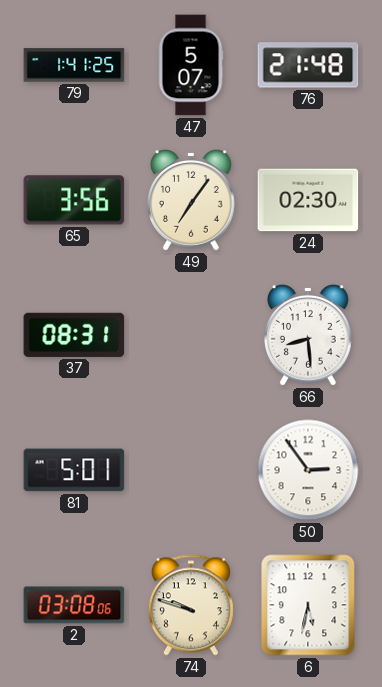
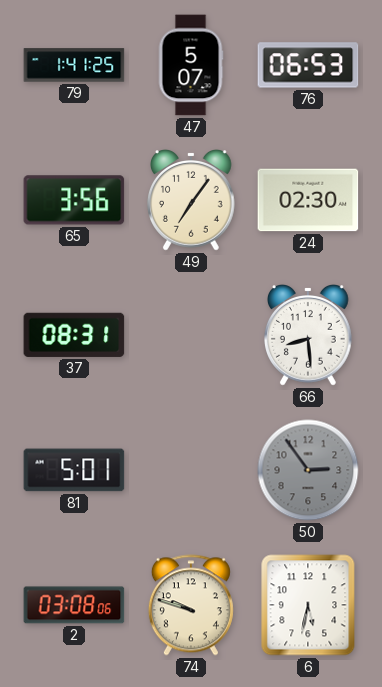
76: 21:48 -> 06:53 (308, 65)
50 dial: white -> grey (308, 470)
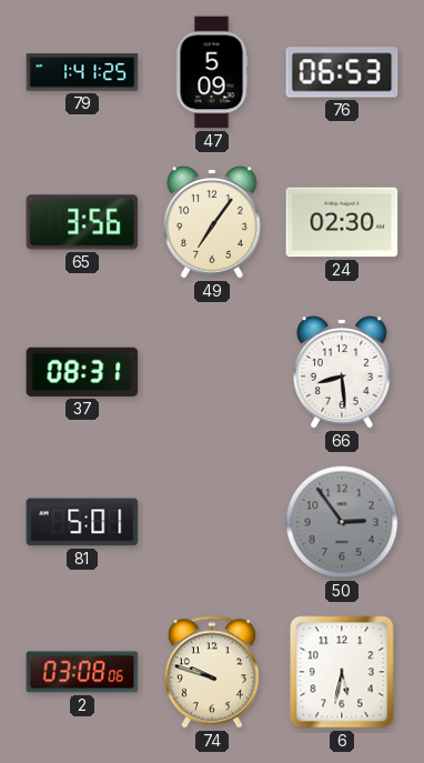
47: 5:07 -> 5:09 (212, 72)
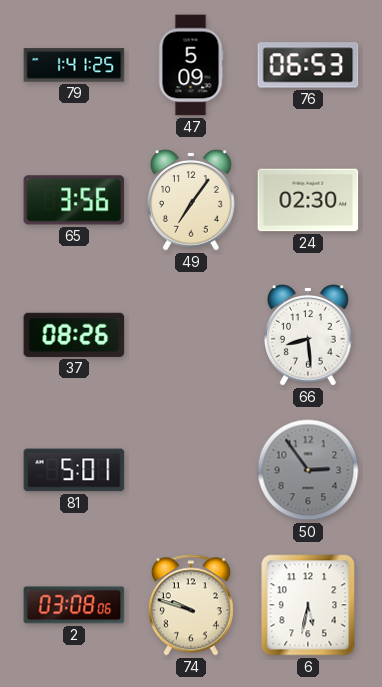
37: 08:31 -> 08:26 (74, 335)
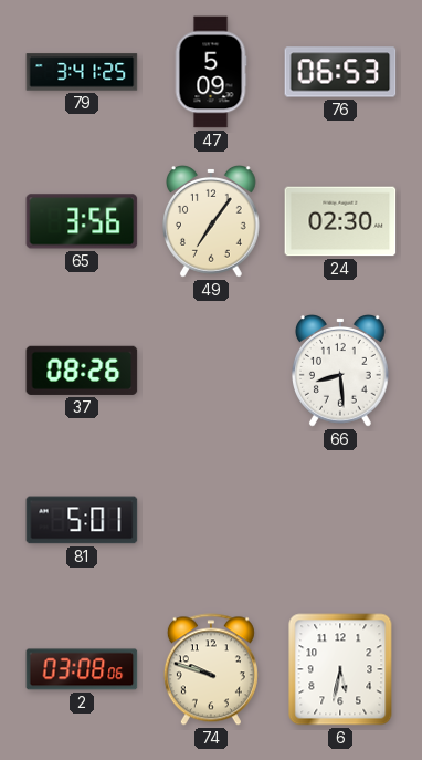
79: 1:41 -> 3:41 (82, 72)
50: 2:54 -> none (308, 470)
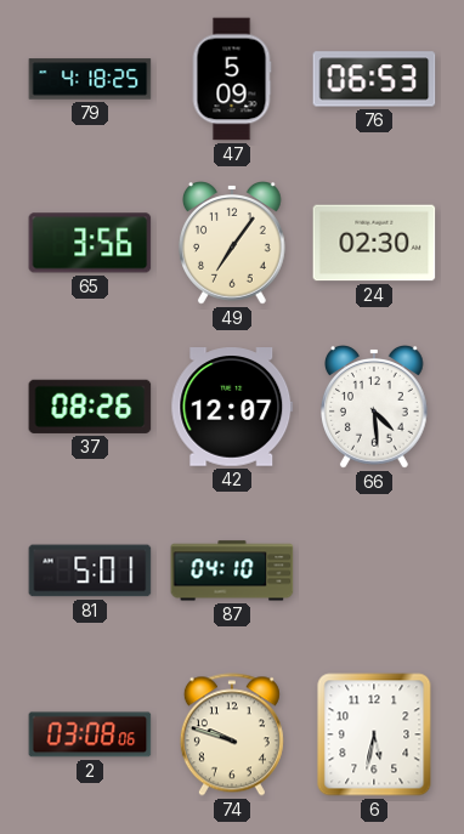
79: 3:41 -> 4:18 (90, 79)
42: none -> 12:07 (232, 407)
66: 8:29 -> 4:29 (375, 407)
87: none -> 04:10 (232, 571)
